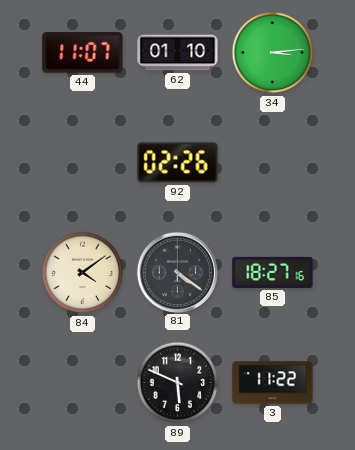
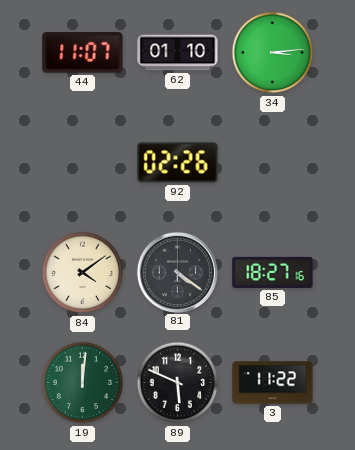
19: none -> 12:01 (83, 383)
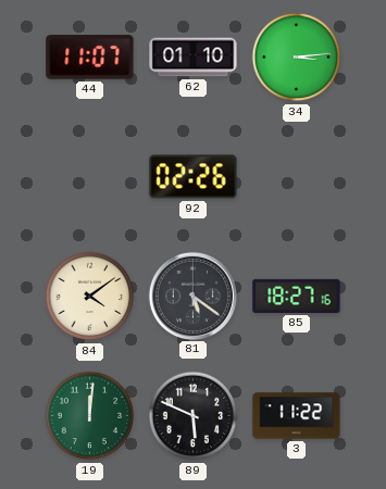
81: 4:21 -> 5:21 (192, 296)
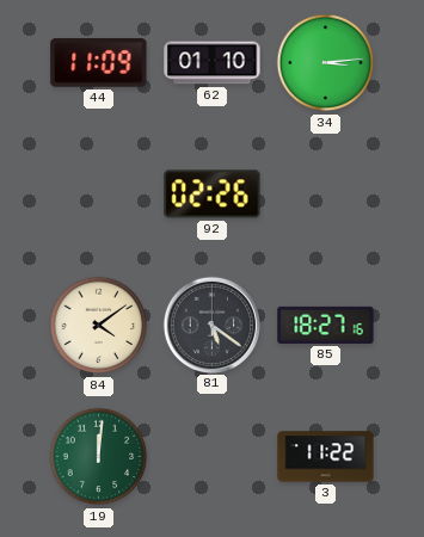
44: 11:07 -> 11:09 (99, 63)
89: 5:49 -> none (194, 416)
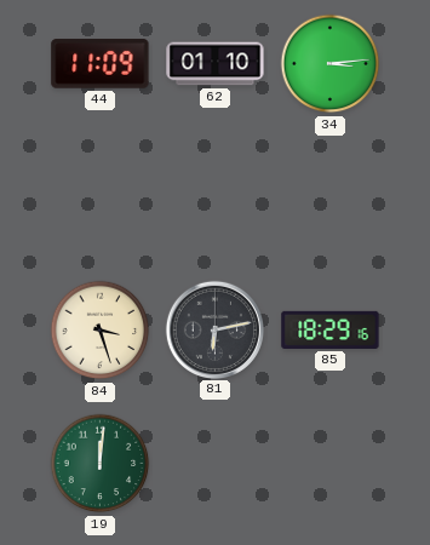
92: 02:26 -> none (213, 195)
84: 4:09 -> 3:27 (101, 331)
81: 5:21 -> 6:13 (214, 329)
85: 18:27 -> 18:29 (331, 329)
3: 11:22 -> none (326, 457)
